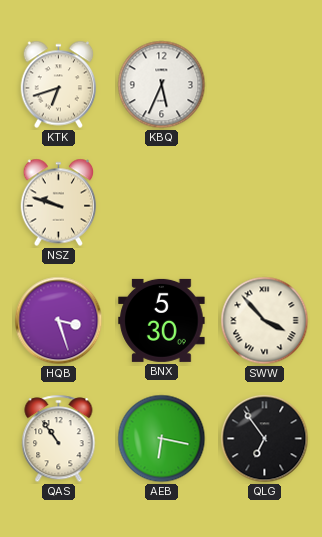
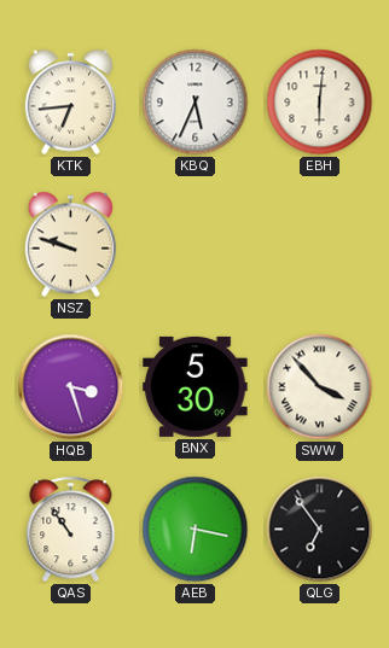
KTK: 6:42 -> 6:44 (71, 103)
EBH: none -> 6:01 (320, 103)
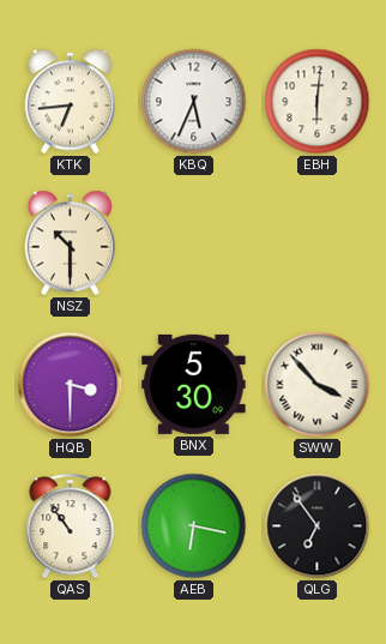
NSZ: 9:48 -> 10:30 (71, 243)
HQB: 3:27 -> 3:30 (71, 385)
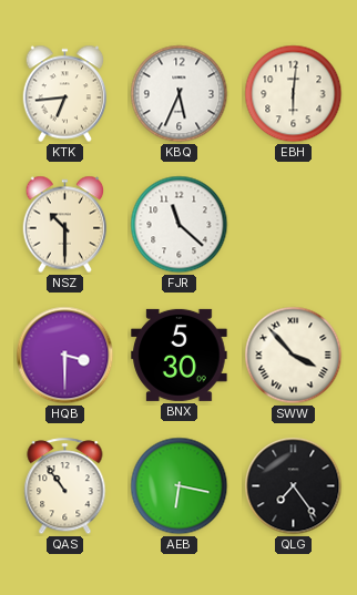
FJR: none -> 11:22 (180, 225)
QLG: 6:54 -> 7:24 (294, 486)
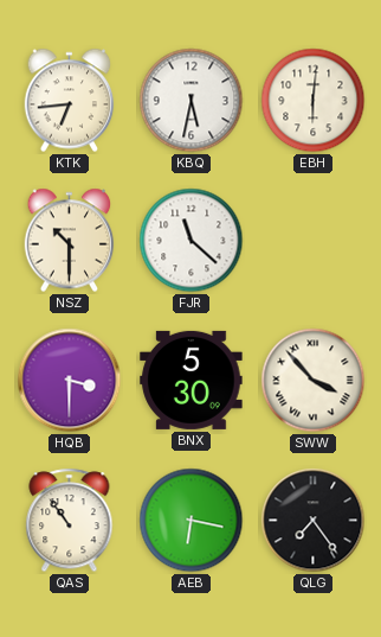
KBQ: 5:34 -> 5:32 (192, 101)
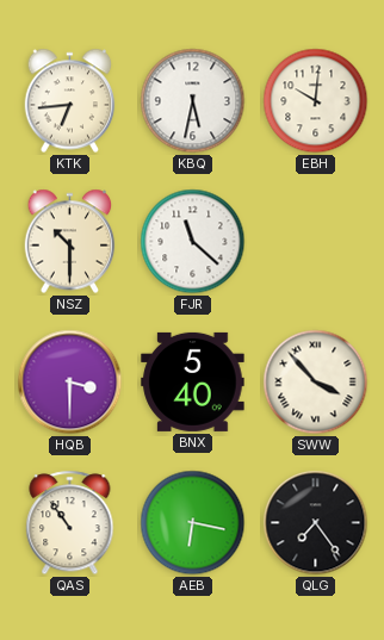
EBH: 6:01 -> 10:01 (316, 101)
BNX: 5:30 -> 5:40 (193, 381)
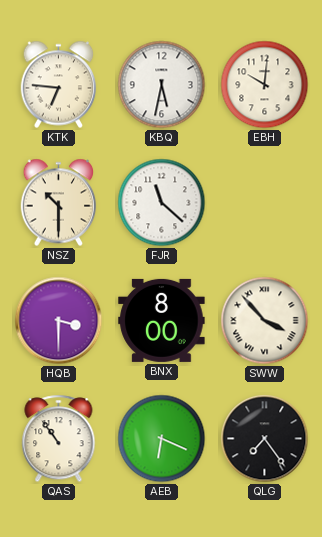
KTK: 6:44 -> 6:46 (59, 85)
BNX: 5:40 -> 8:00 (162, 320)
AEB: 6:17 -> 6:19 (162, 439)
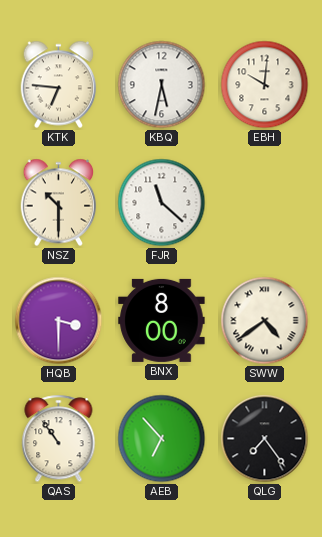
SWW: 3:53 -> 4:39 (265, 321)
AEB: 6:19 -> 6:53 (162, 439)
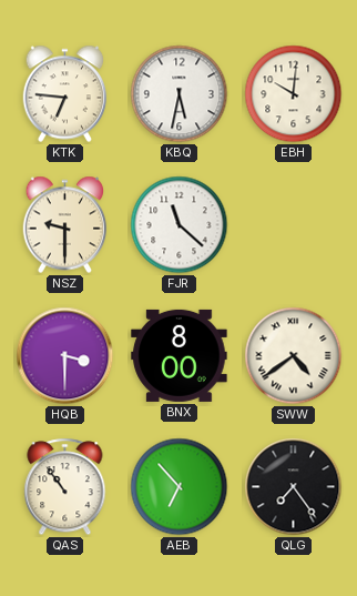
NSZ: 10:30 -> 9:30 (65, 225)
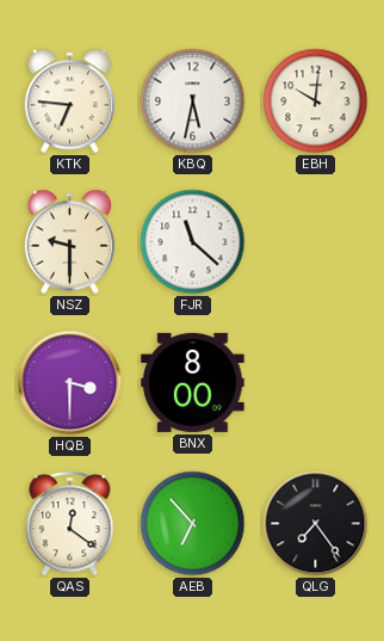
SWW: 4:39 -> none (294, 356)
QAS: 10:54 -> 12:21 (70, 524)
